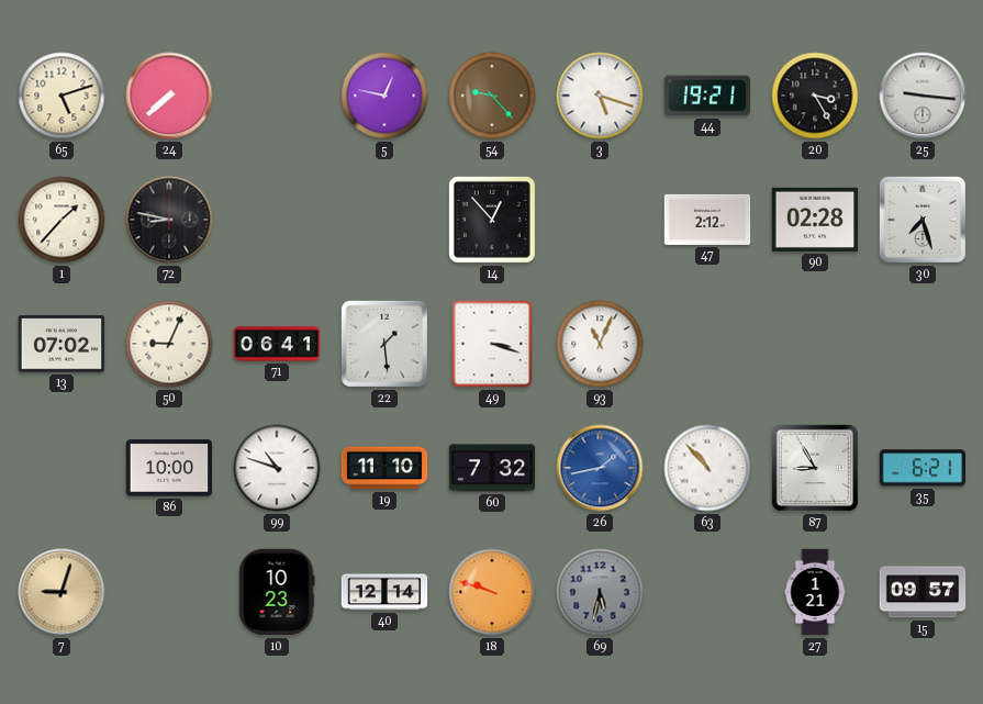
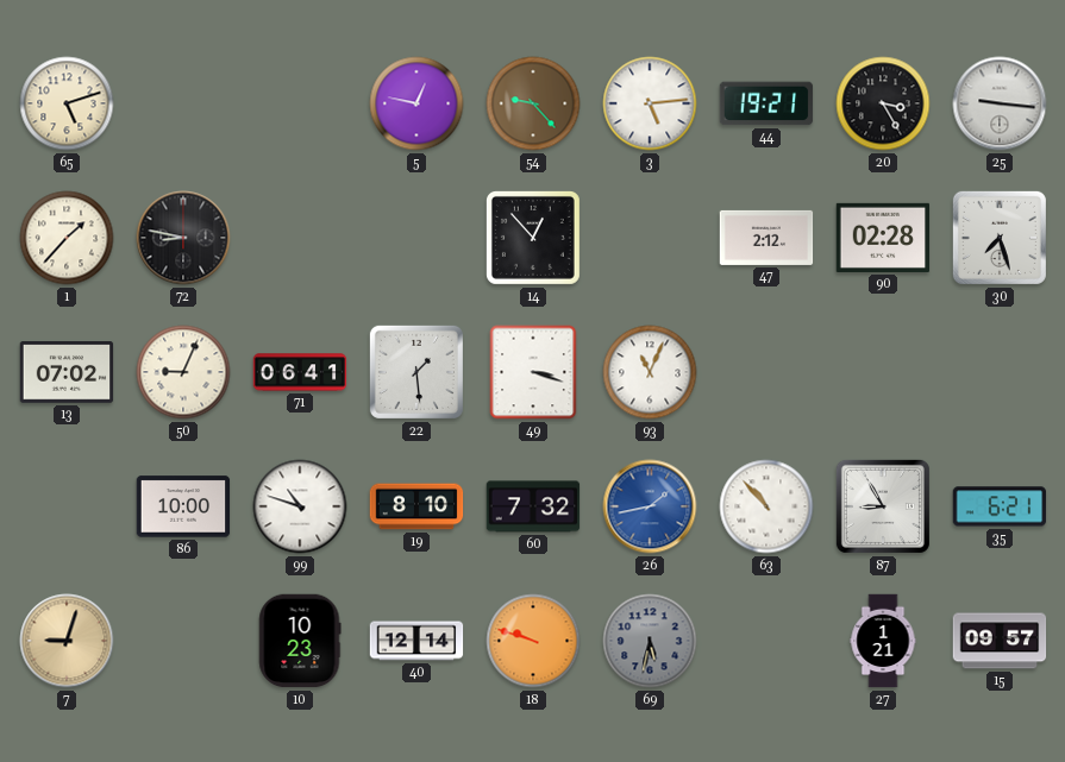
24: 7:38 -> none (169, 96)
3: 5:18 -> 5:14 (650, 103)
19: 11:10 -> 8:10 (416, 506)
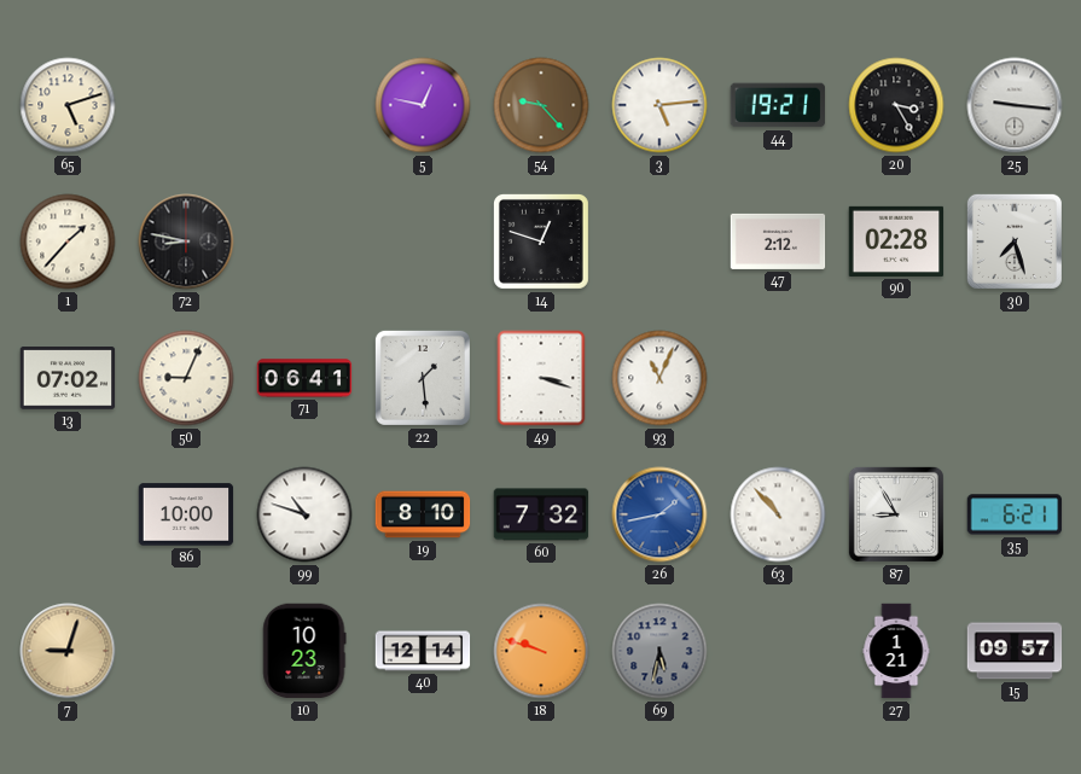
14: 12:53 -> 12:48 (541, 241)
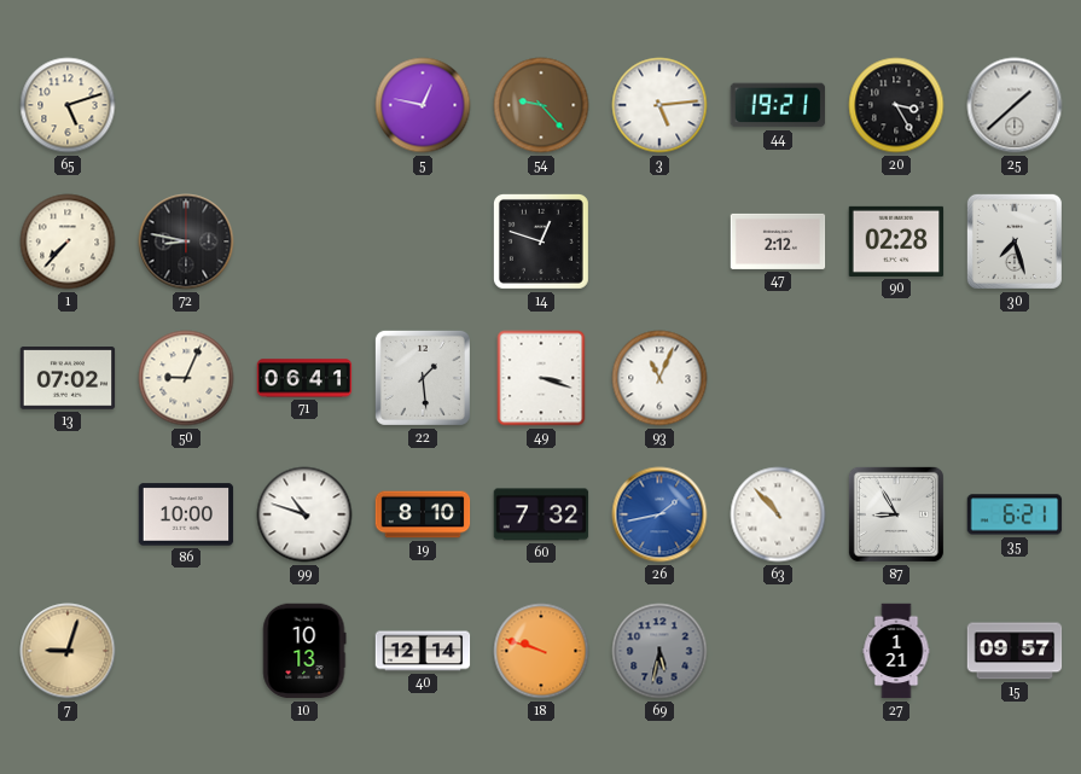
25: 9:16 -> 1:38 (1015, 105)
1: 1:37 -> 7:37 (68, 241)
10: 10:23 -> 10:13 (304, 651)
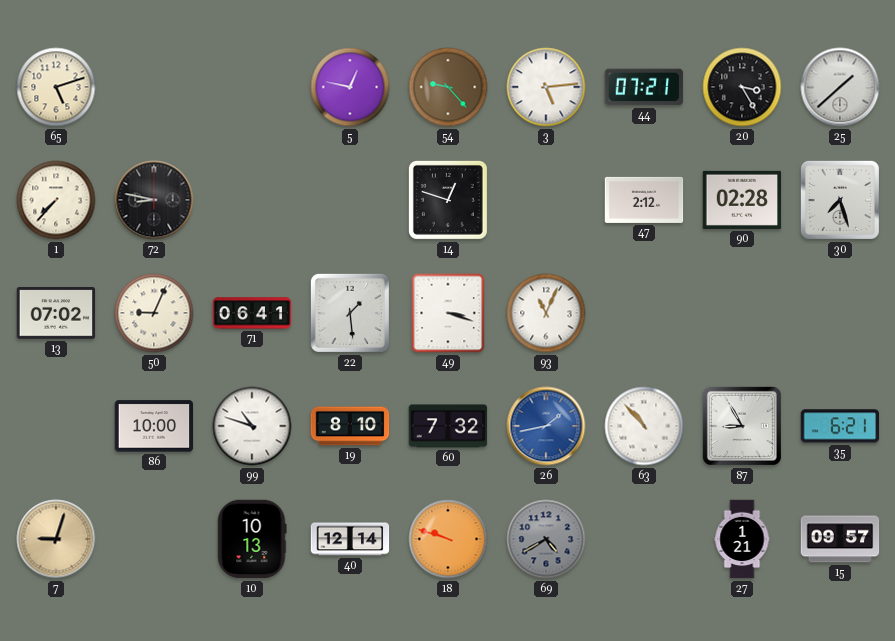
44: 19:21 -> 07:21 (644, 87)
69: 5:32 -> 4:40 (546, 539)
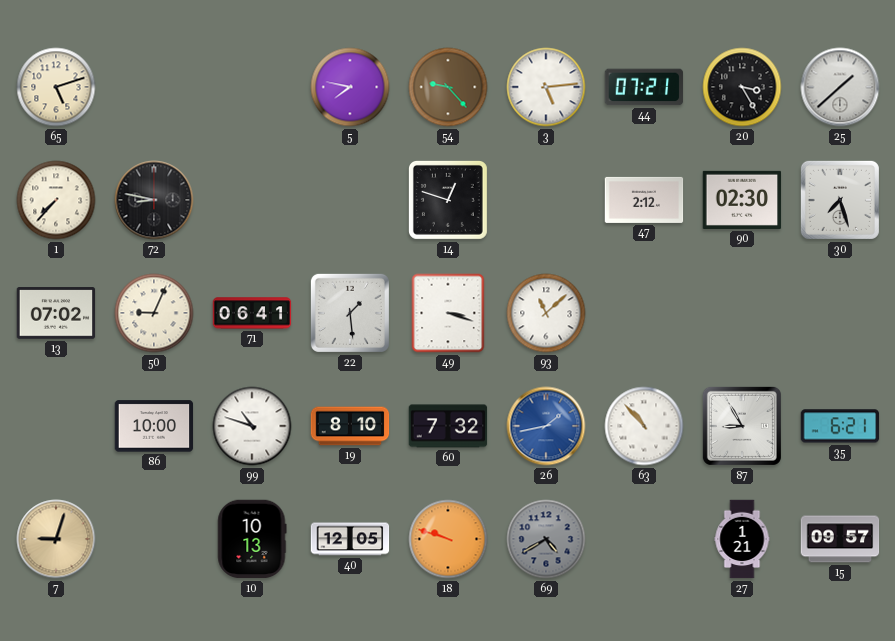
5: 12:47 -> 7:47 (350, 87)
90: 02:28 -> 02:30 (742, 200)
93: 11:04 -> 11:08 (546, 313)
40: 12:14 -> 12:05 (350, 539)
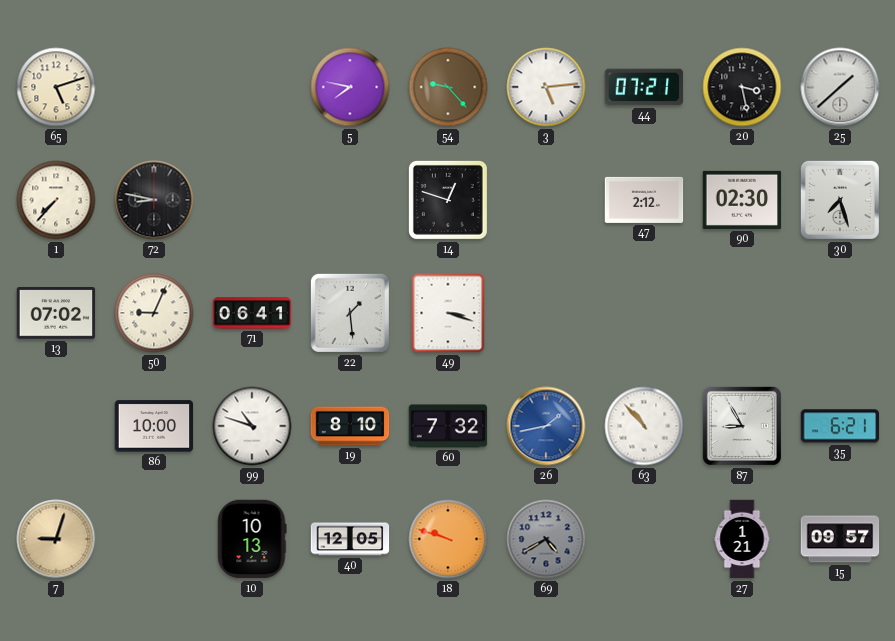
20: 3:25 -> 3:28 (742, 87)
93: 11:08 -> none (546, 313)
